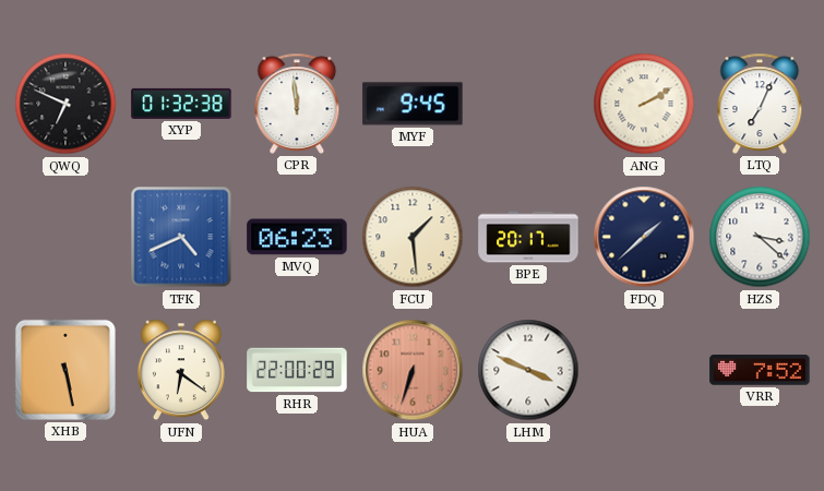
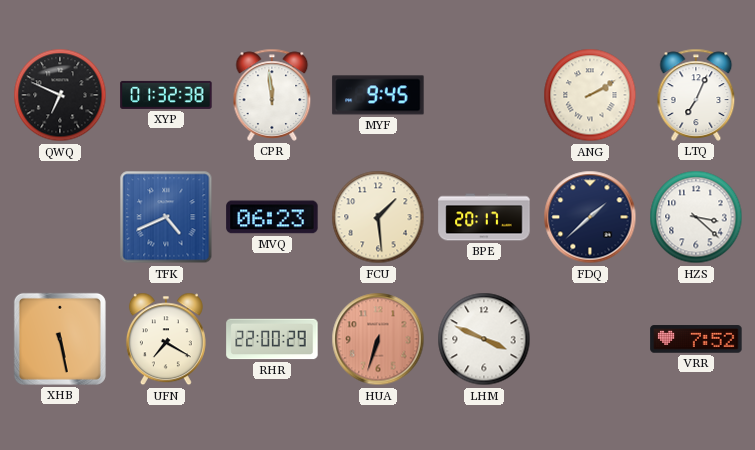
UFN: 6:21 -> 7:20 (166, 339)
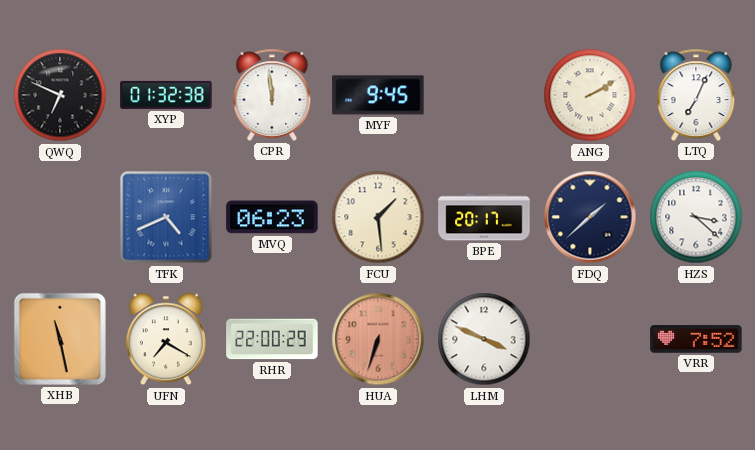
XHB: 5:28 -> 11:28 (60, 339)
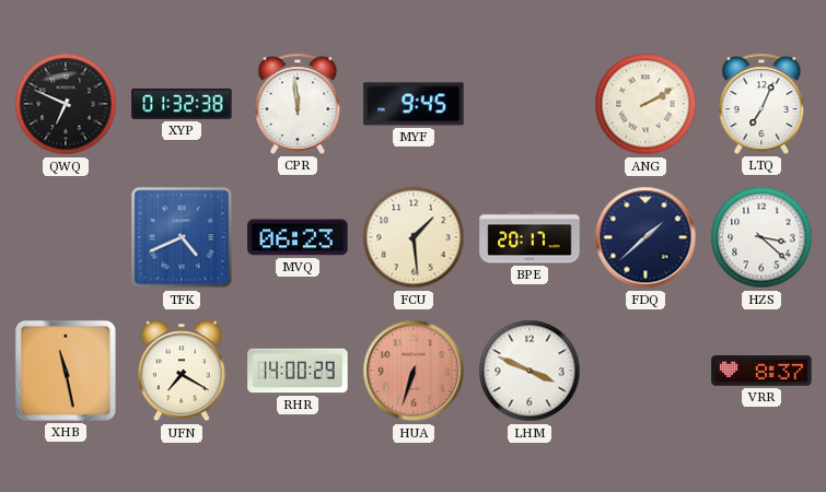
RHR: 22:00 -> 14:00 (298, 371)
VRR: 7:52 -> 8:37 (761, 371)
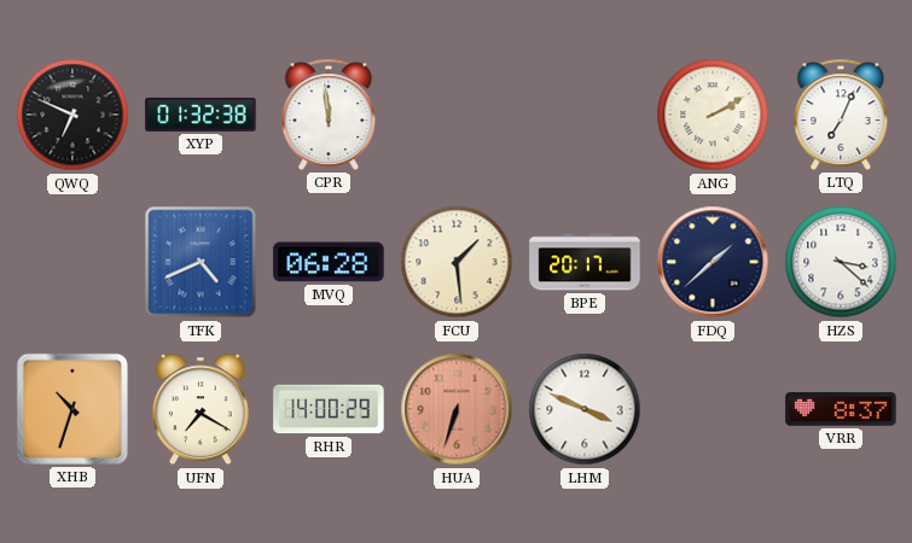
MYF: 9:45 -> none (414, 104)
MVQ: 06:23 -> 06:28 (329, 262)
XHB: 11:28 -> 10:33 (72, 409)
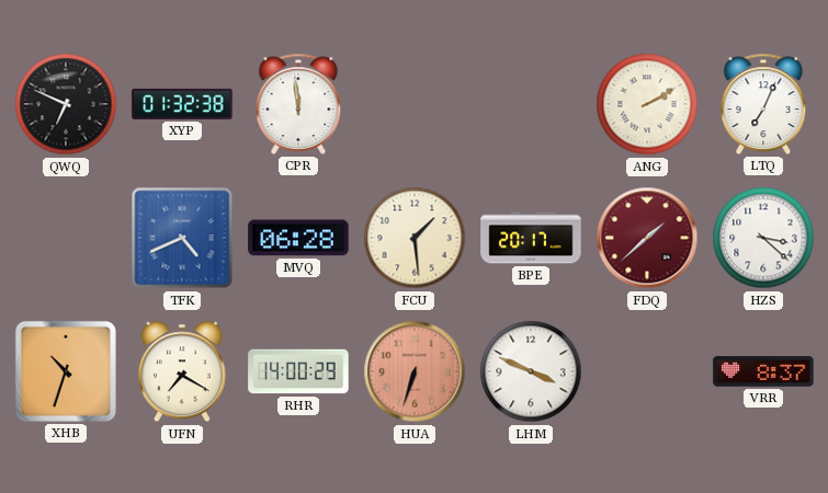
FDQ dial: navy -> burgundy (647, 238)
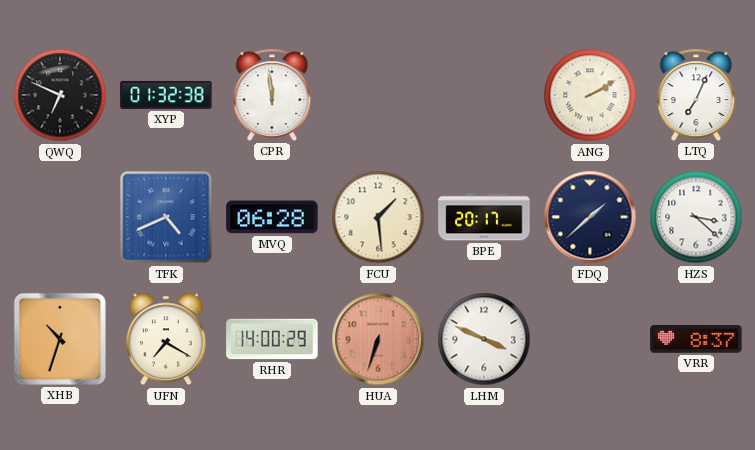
FDQ dial: burgundy -> navy (590, 217)
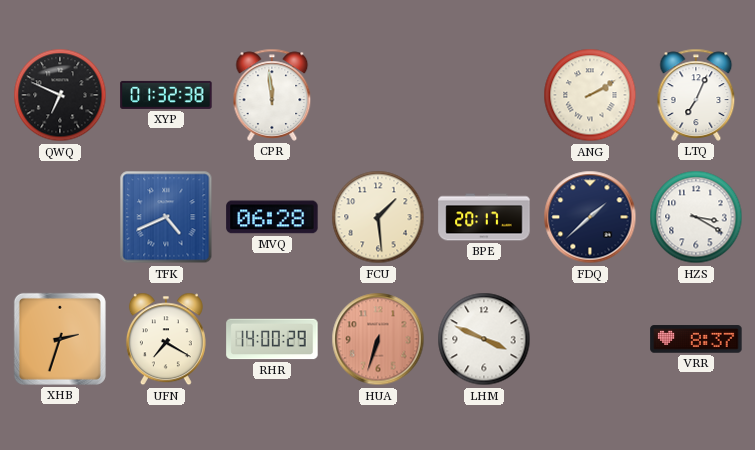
HZS: 3:22 -> 3:20 (696, 217)
XHB: 10:33 -> 2:33 (60, 339)
